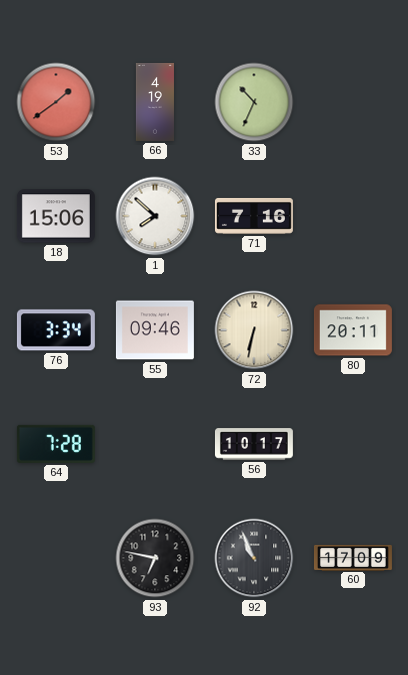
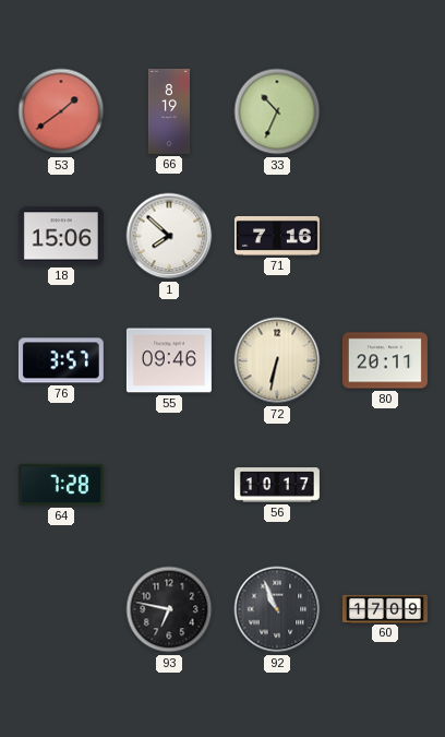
66: 4:19 -> 8:19 (169, 111)
76: 3:34 -> 3:57 (61, 360)
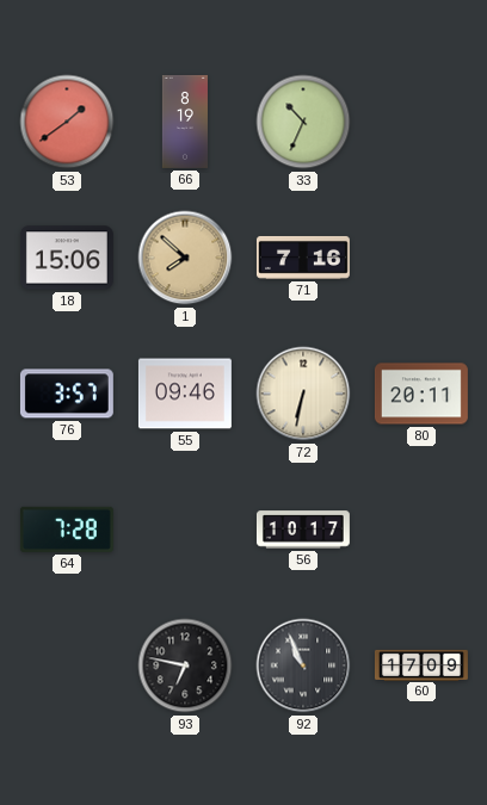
1 dial: white -> champagne (185, 258)
